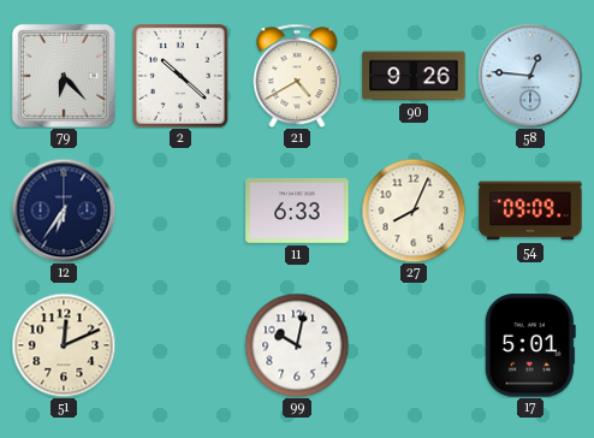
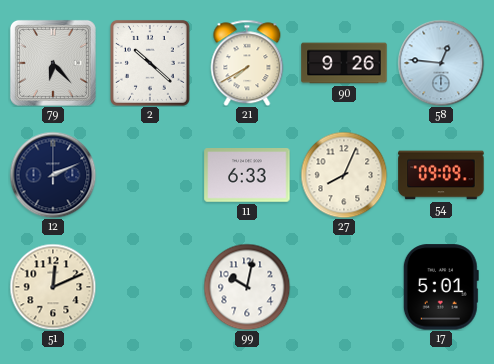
21: 4:40 -> 7:40 (247, 63)
12: 6:36 -> 2:11 (53, 175)
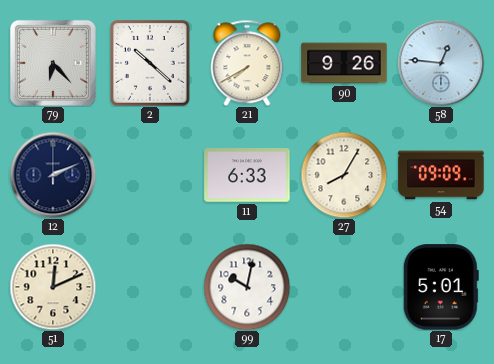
27: 8:04 -> 8:05 (344, 175)
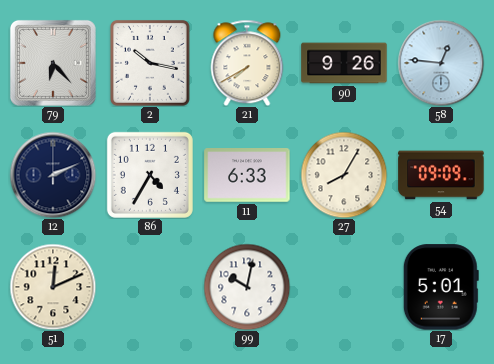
2: 10:22 -> 10:17 (150, 63)
86: none -> 4:35 (150, 175)
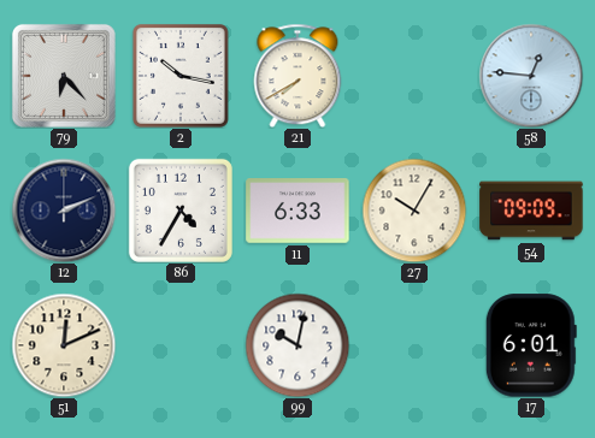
90: 9:26 -> none (344, 63)
27: 8:05 -> 10:05 (414, 211)
17: 5:01 -> 6:01 (531, 345)
